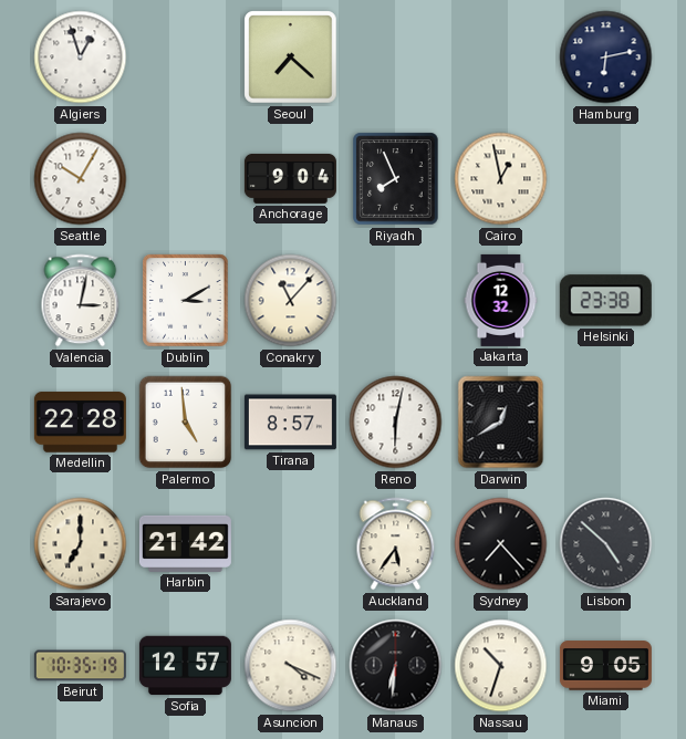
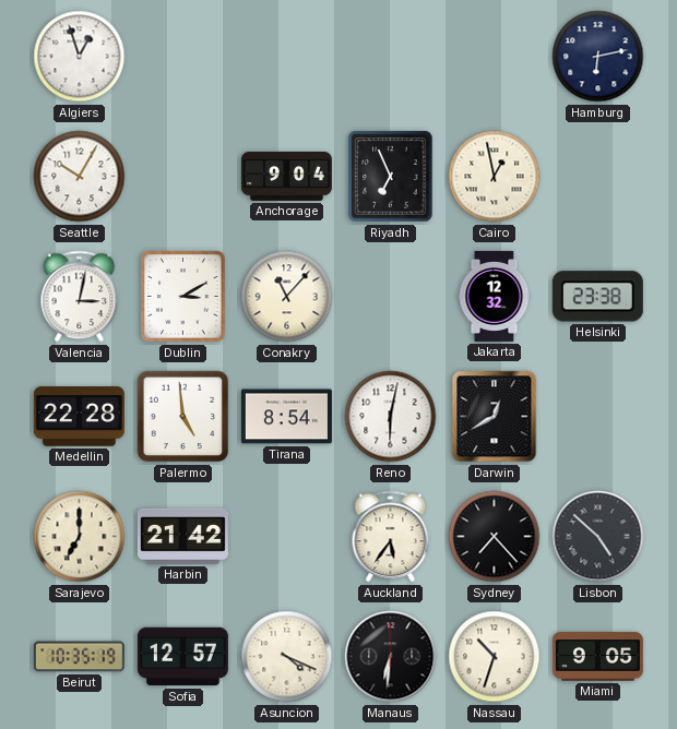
Seoul: 7:22 -> none (291, 58)
Riyadh: 7:56 -> 6:56 (391, 177)
Tirana: 8:57 -> 8:54 (286, 417)
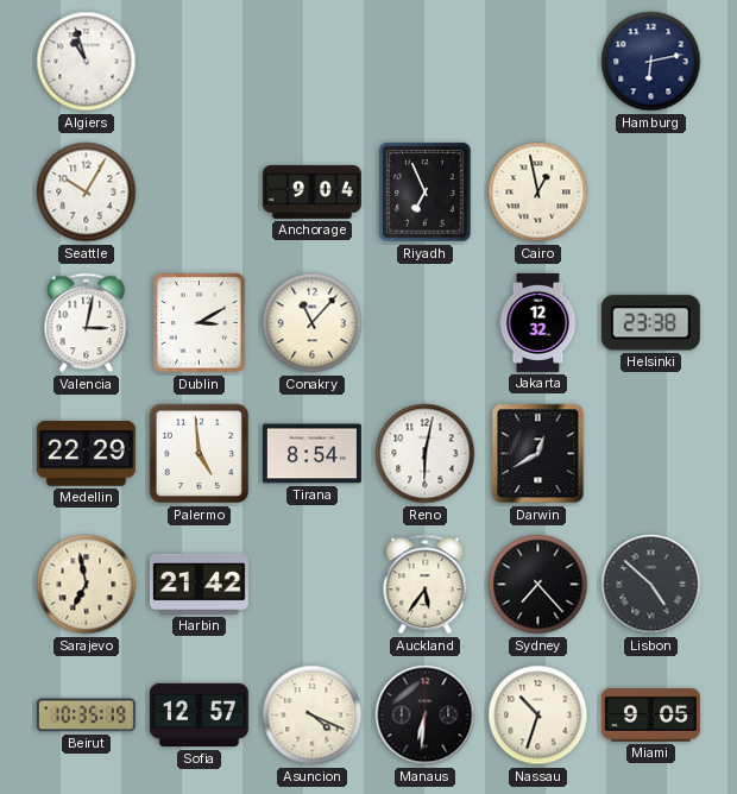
Algiers: 12:57 -> 10:57 (87, 62)
Medellin: 22:28 -> 22:29 (86, 454)
Sarajevo: 7:00 -> 6:58 (87, 585)
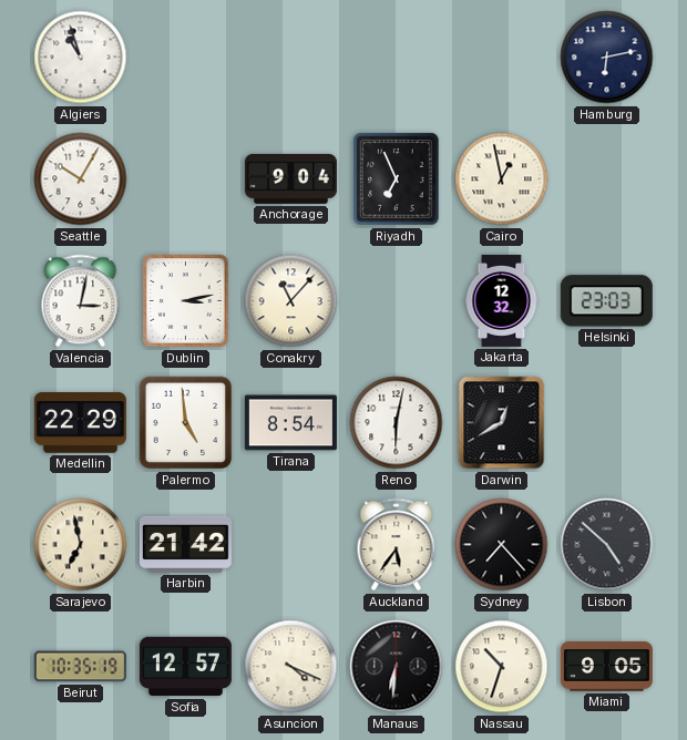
Dublin: 3:10 -> 3:13 (186, 301)
Helsinki: 23:38 -> 23:03 (606, 301)
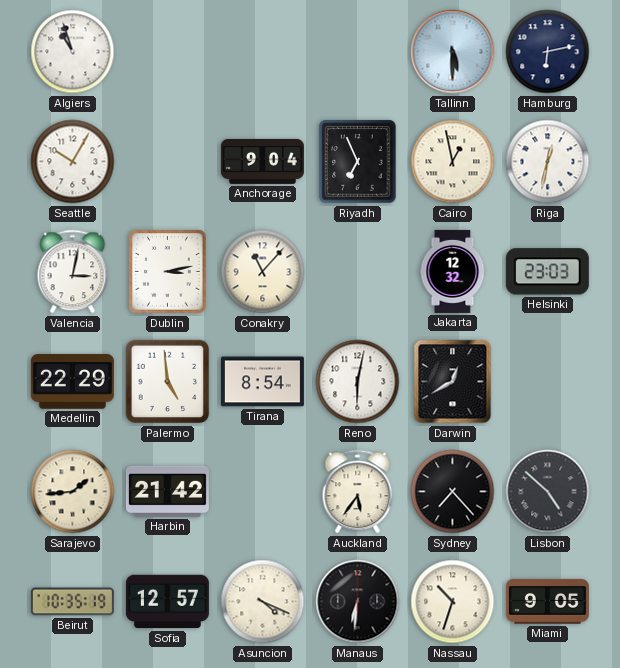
Tallinn: none -> 5:30 (453, 52)
Riga: none -> 12:32 (548, 162)
Sarajevo: 6:58 -> 1:44 (73, 492)
